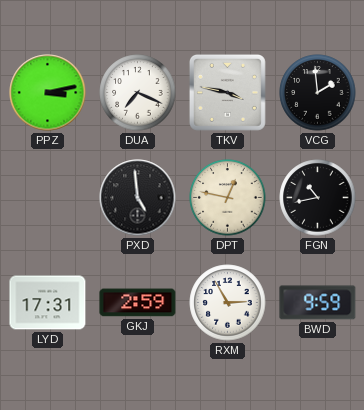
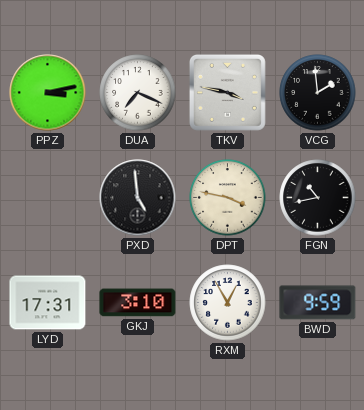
DPT: 12:47 -> 3:47 (228, 198)
GKJ: 2:59 -> 3:10 (138, 303)
RXM: 2:55 -> 12:55 (228, 303)
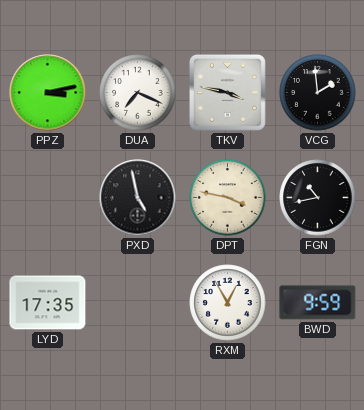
PXD: 4:59 -> 4:58 (138, 198)
LYD: 17:31 -> 17:35 (48, 303)
GKJ: 3:10 -> none (138, 303)
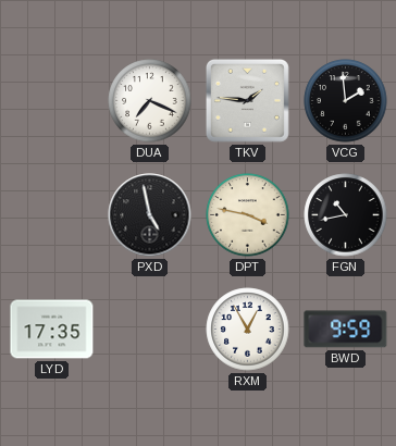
PPZ: 3:13 -> none (48, 93)
TKV: 3:47 -> 1:46 (247, 100)
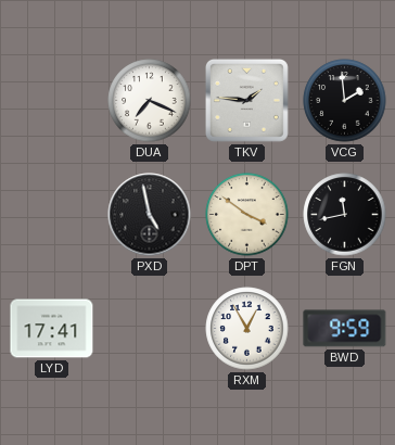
DPT: 3:47 -> 3:51 (247, 215)
FGN: 10:43 -> 11:43 (345, 215)
LYD: 17:35 -> 17:41 (52, 329)
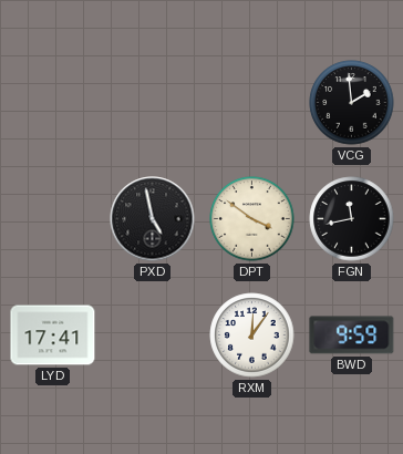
DUA: 7:19 -> none (150, 101)
TKV: 1:46 -> none (246, 100)
RXM: 12:55 -> 12:06 (252, 336)
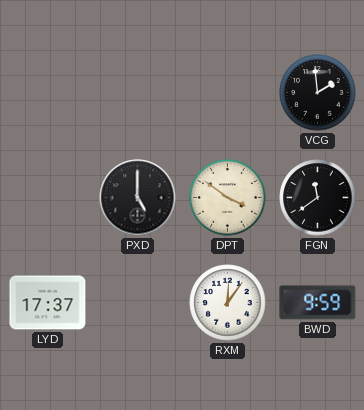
PXD: 4:58 -> 5:00 (138, 198)
FGN: 11:43 -> 11:39 (318, 198)
LYD: 17:41 -> 17:37 (48, 303)
